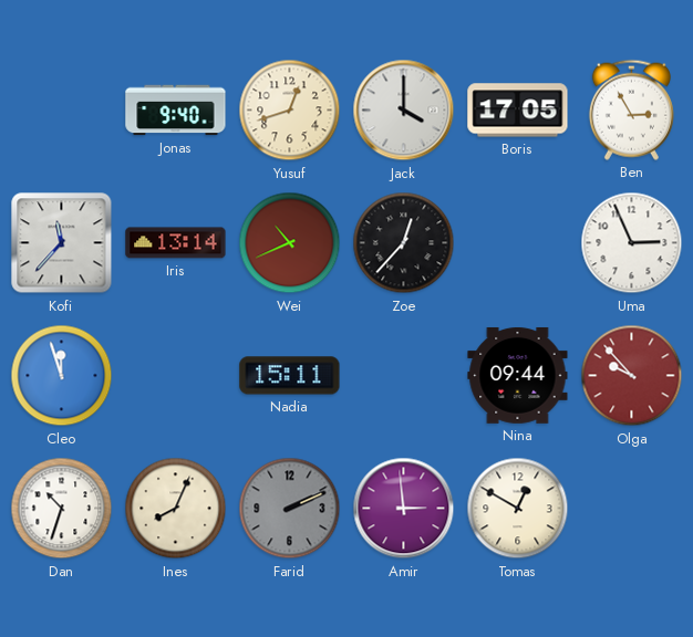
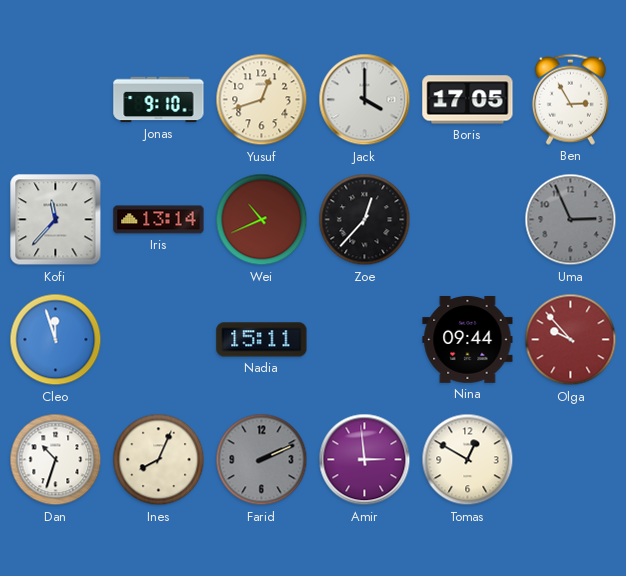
Jonas: 9:40 -> 9:10 (159, 100)
Uma dial: white -> grey (571, 220)
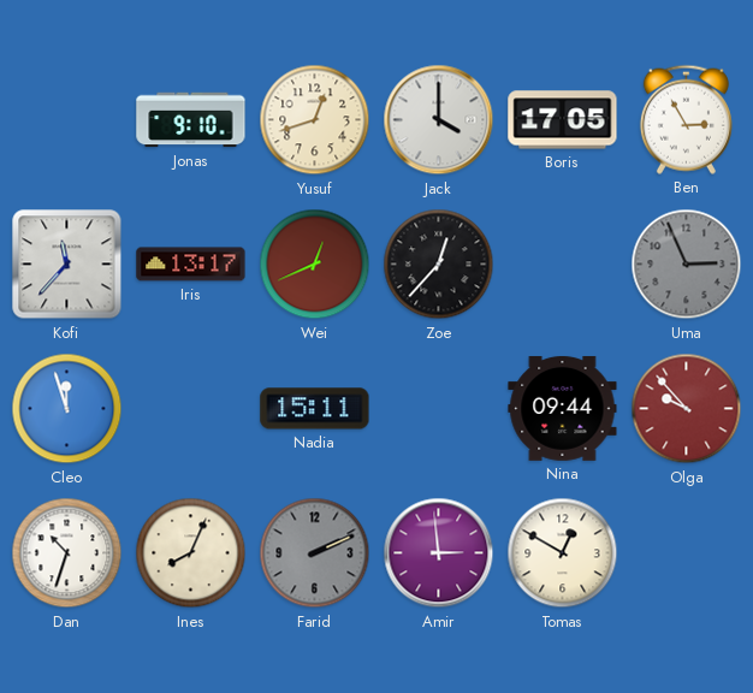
Iris: 13:14 -> 13:17 (191, 265)
Wei: 10:41 -> 12:41 (315, 265)
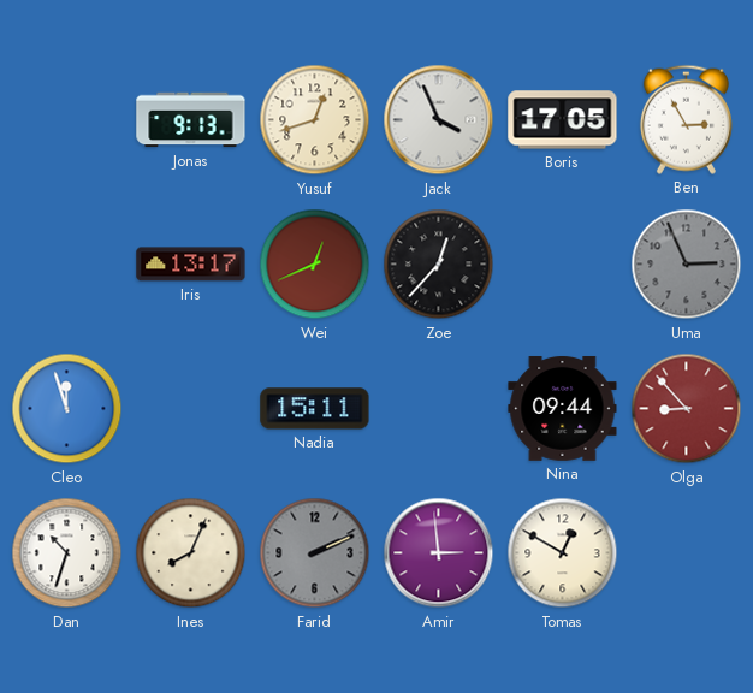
Jonas: 9:10 -> 9:13 (191, 120)
Jack: 4:00 -> 3:56 (439, 120)
Kofi: 11:37 -> none (67, 265)
Olga: 9:53 -> 8:53 (687, 409)
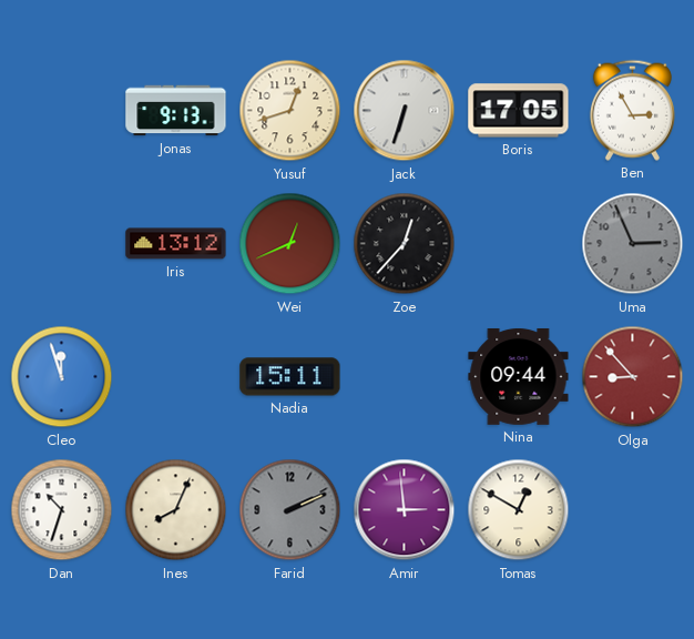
Jack: 3:56 -> 6:33 (405, 111)
Iris: 13:17 -> 13:12 (176, 244)
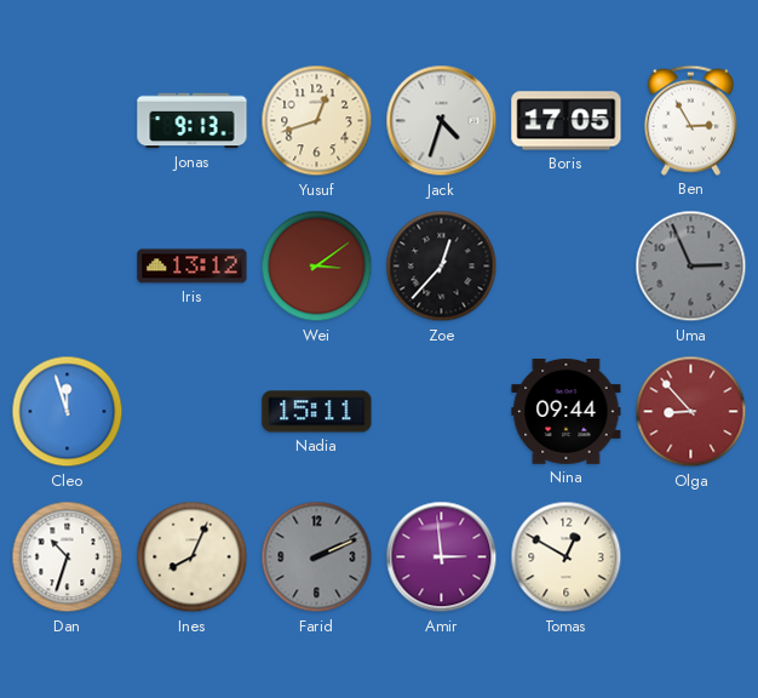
Jack: 6:33 -> 4:33 (442, 121)
Wei: 12:41 -> 3:09 (317, 267)
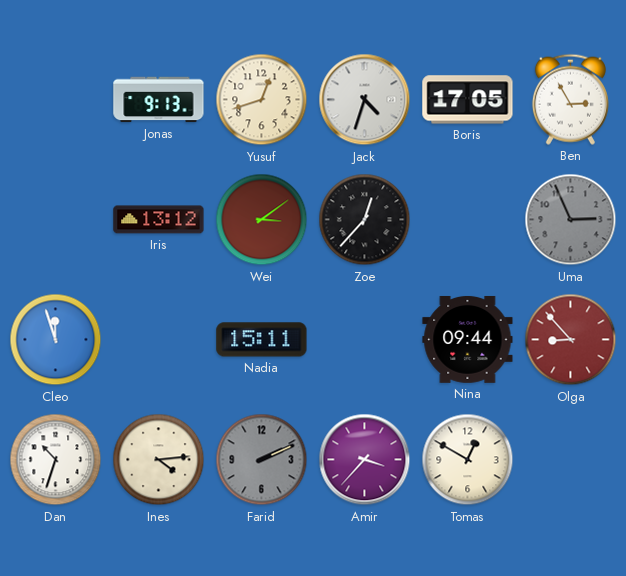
Ines: 8:04 -> 4:14 (159, 460)
Amir: 2:59 -> 3:37 (365, 460)
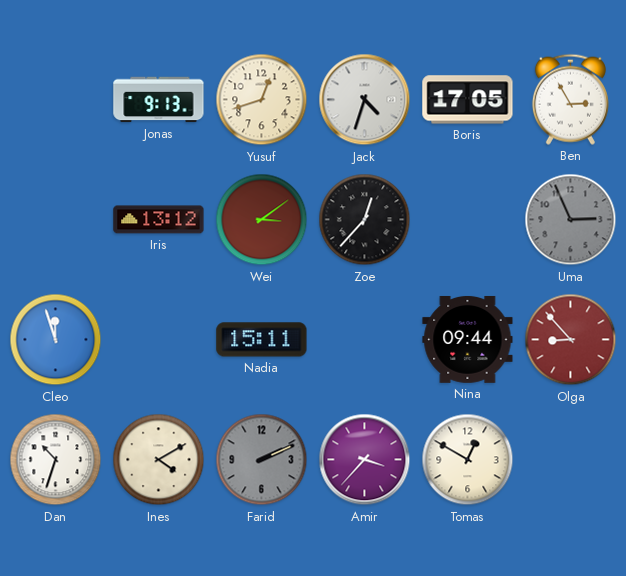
Ines: 4:14 -> 4:10 (159, 460)
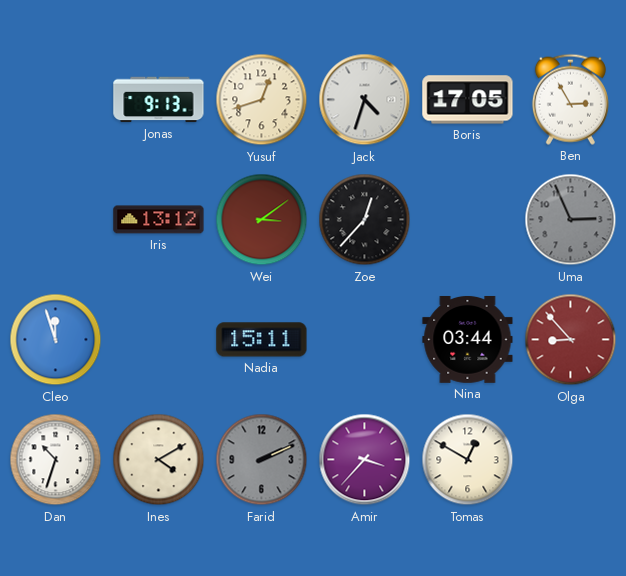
Nina: 09:44 -> 03:44 (468, 340)
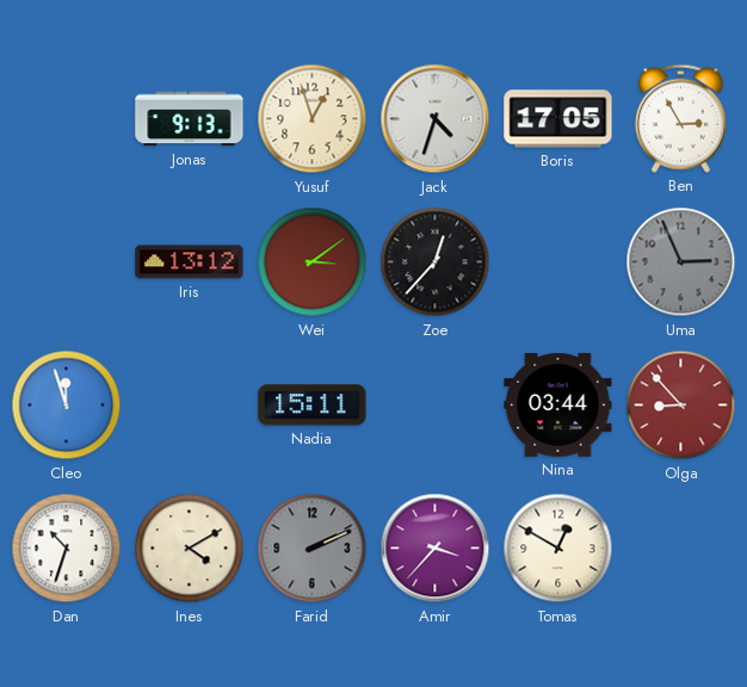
Yusuf: 12:42 -> 12:57 (313, 119)
